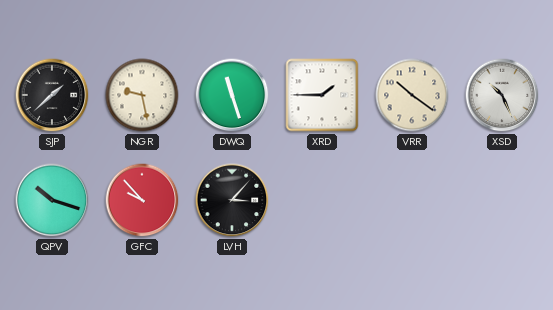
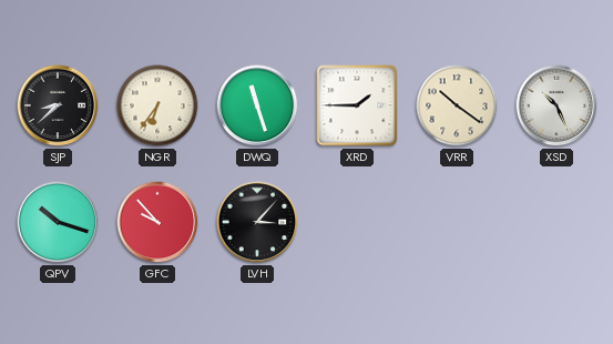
SJP: 1:38 -> 8:38 (58, 105)
NGR: 9:28 -> 6:36 (157, 105)
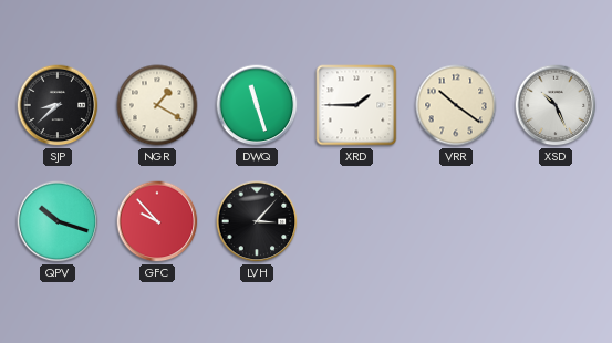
NGR: 6:36 -> 1:20 (157, 105)
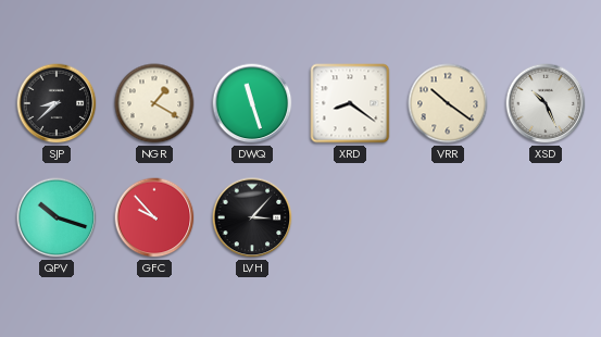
XRD: 1:45 -> 8:21 (350, 103)
